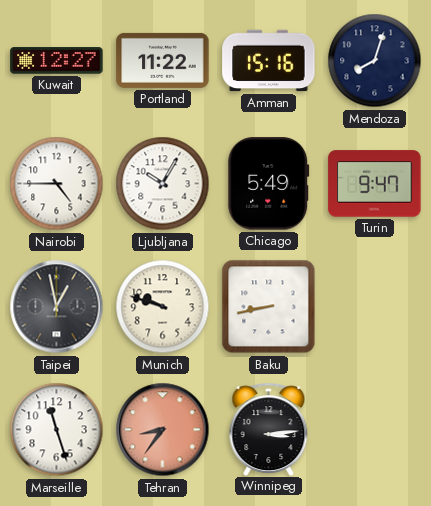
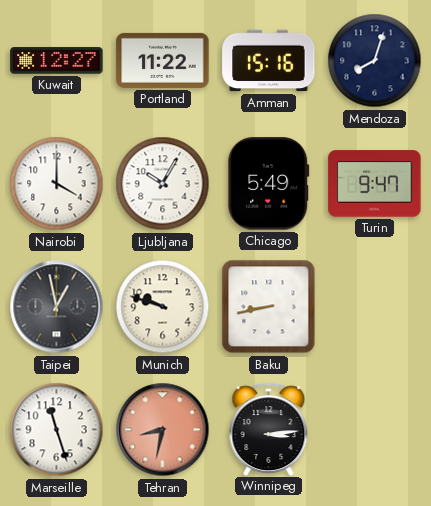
Nairobi: 4:45 -> 4:00 (57, 184)
Tehran: 8:36 -> 8:32 (163, 430)
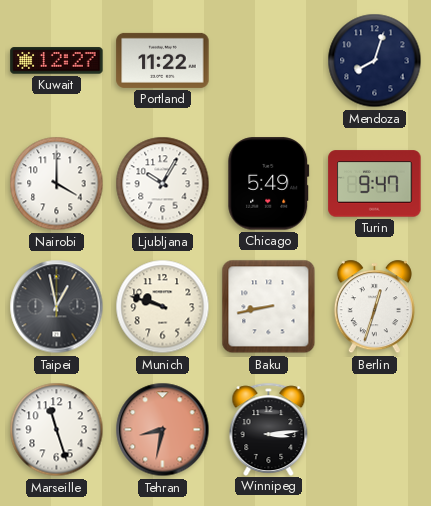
Amman: 15:16 -> none (269, 61)
Berlin: none -> 12:33 (374, 307)
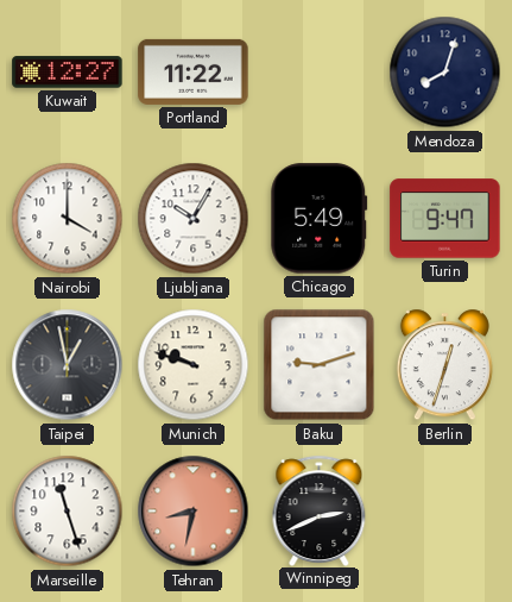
Baku: 8:43 -> 9:12 (320, 365)
Winnipeg: 3:14 -> 2:41 (320, 510)
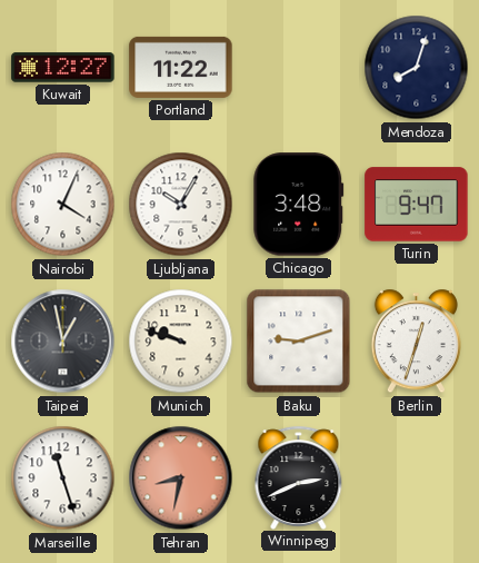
Nairobi: 4:00 -> 4:04 (63, 205)
Chicago: 5:49 -> 3:48 (299, 205)
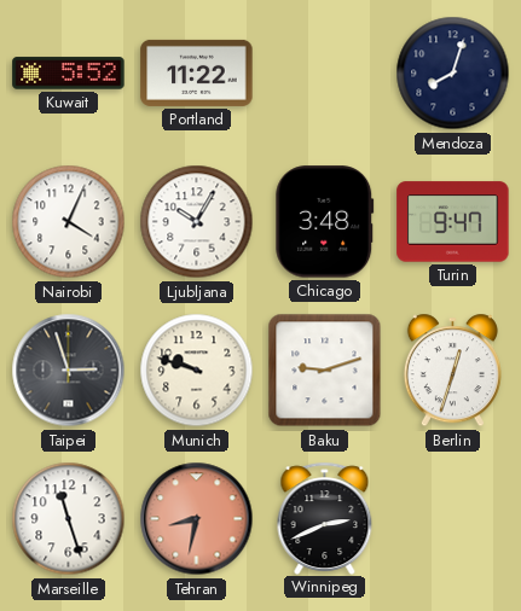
Kuwait: 12:27 -> 5:52 (69, 74)
Taipei: 12:58 -> 2:57 (69, 371)
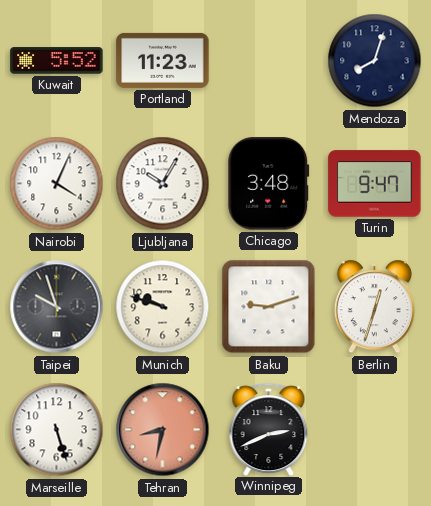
Portland: 11:22 -> 11:23 (163, 60)
Taipei: 2:57 -> 9:57 (57, 307)
Marseille: 11:27 -> 5:27 (57, 430)
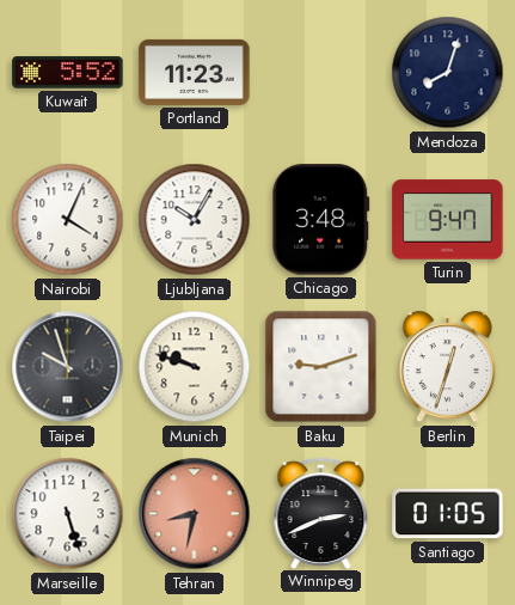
Santiago: none -> 01:05 (448, 514)
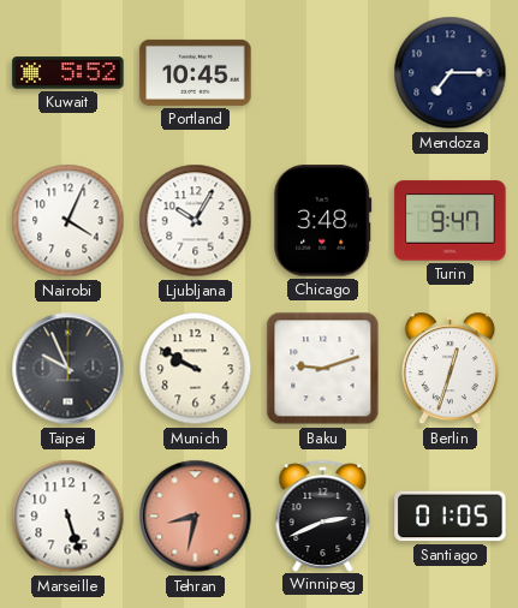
Portland: 11:23 -> 10:45 (196, 72)
Mendoza: 8:03 -> 7:15 (451, 73)
Taipei: 9:57 -> 9:56 (69, 369)
Munich: 9:48 -> 9:50 (196, 369)
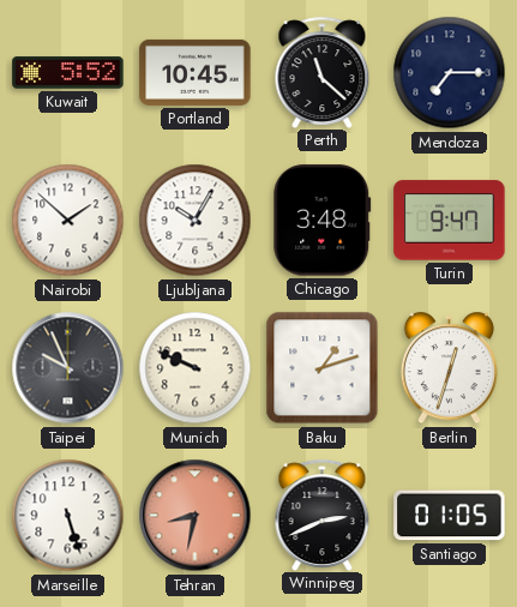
Perth: none -> 11:22 (323, 72)
Nairobi: 4:04 -> 1:52 (68, 221)
Munich: 9:50 -> 9:49 (196, 368)
Baku: 9:12 -> 1:12 (323, 368)
